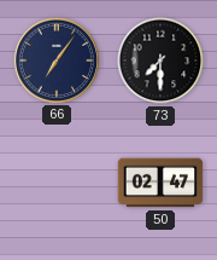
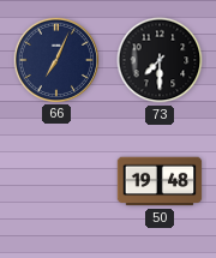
66: 7:06 -> 7:04 (55, 59)
50: 02:47 -> 19:48 (160, 181)
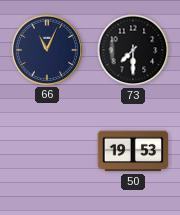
66: 7:04 -> 11:04 (46, 49)
50: 19:48 -> 19:53 (133, 151)
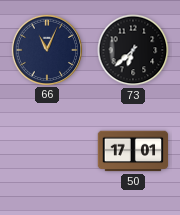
73: 7:30 -> 6:38 (133, 50)
50: 19:53 -> 17:01 (133, 151)
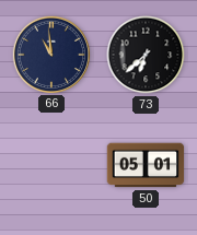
66: 11:04 -> 10:59 (50, 54)
50: 17:01 -> 05:01 (146, 165)
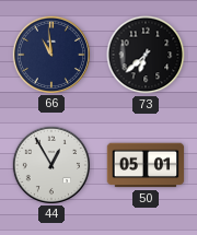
44: none -> 12:55 (50, 164)
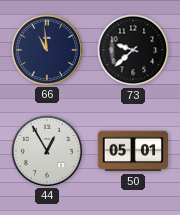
73: 6:38 -> 9:38 (133, 50)
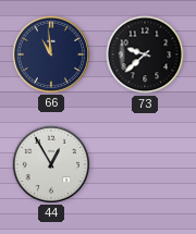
50: 05:01 -> none (133, 151)
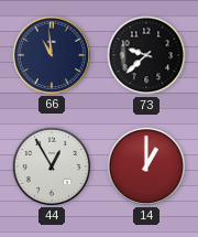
14: none -> 1:00 (145, 165)
